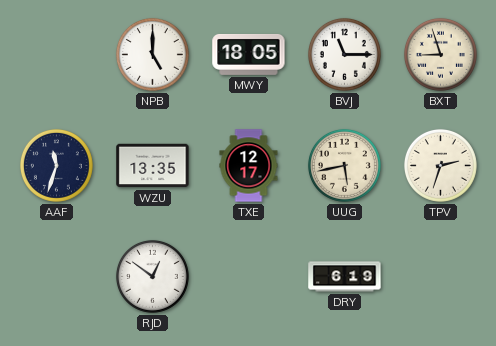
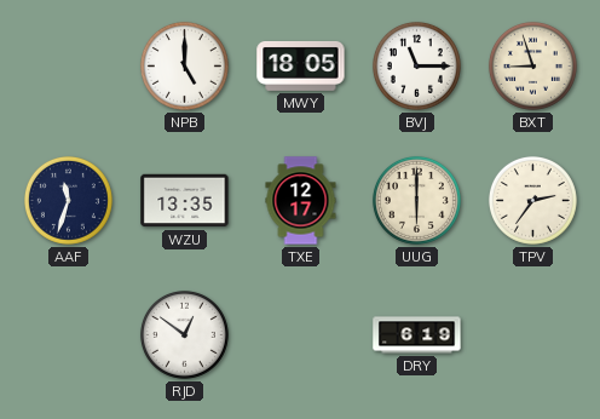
UUG: 5:43 -> 6:00 (416, 200)
TPV: 2:33 -> 2:36 (532, 200)
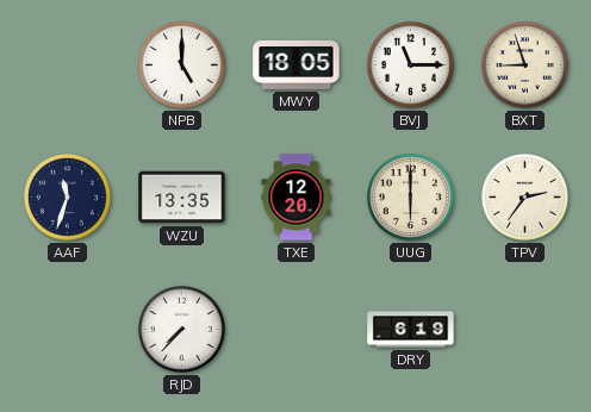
TXE: 12:17 -> 12:20 (297, 198)
RJD: 12:51 -> 7:37 (181, 329)
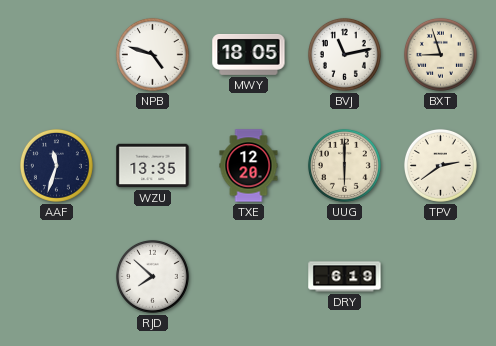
NPB: 5:00 -> 4:48 (152, 54)
BVJ: 11:15 -> 11:13 (344, 54)
TPV: 2:36 -> 2:39 (440, 165)
RJD: 7:37 -> 7:52 (152, 276)
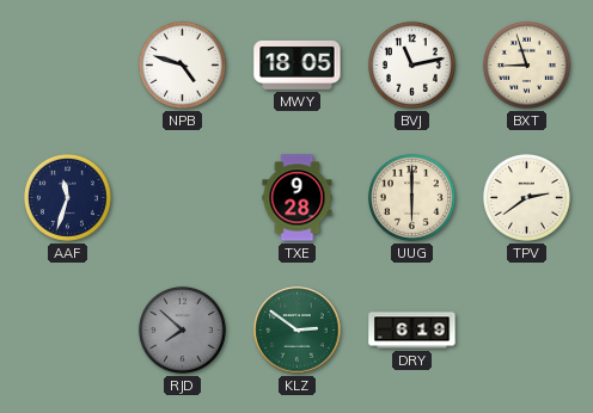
WZU: 13:35 -> none (153, 166)
TXE: 12:20 -> 9:28 (298, 198)
RJD dial: white -> grey (182, 329)
KLZ: none -> 2:51 (298, 331)
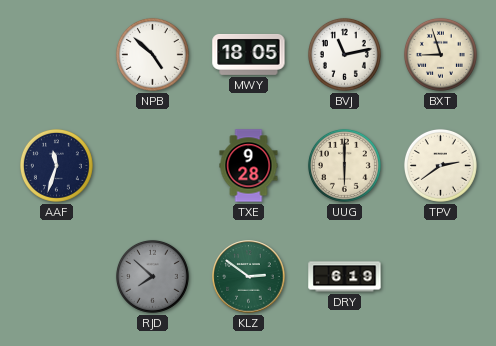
NPB: 4:48 -> 4:52 (152, 54)
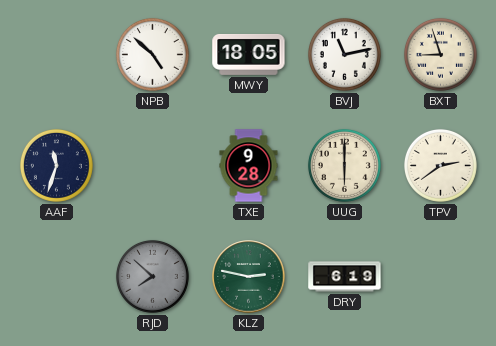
KLZ: 2:51 -> 2:47 (249, 277)
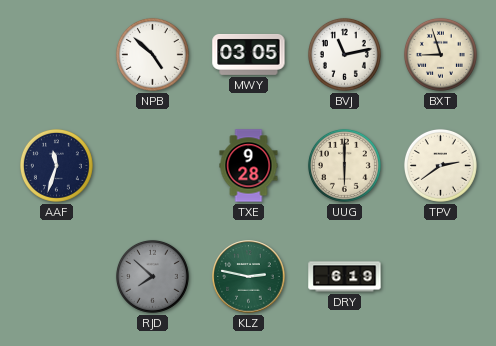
MWY: 18:05 -> 03:05 (249, 54)
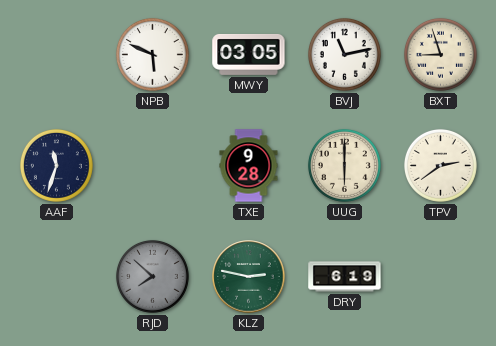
NPB: 4:52 -> 5:49 (152, 54)
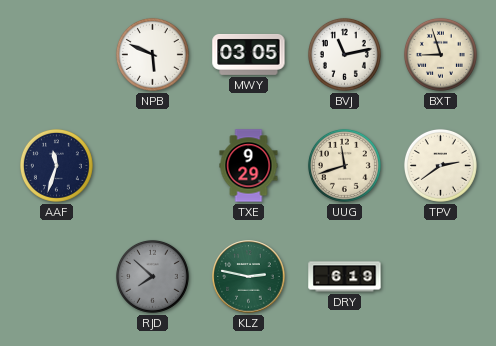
TXE: 9:28 -> 9:29 (249, 166)
UUG: 6:00 -> 11:42 (344, 165)
